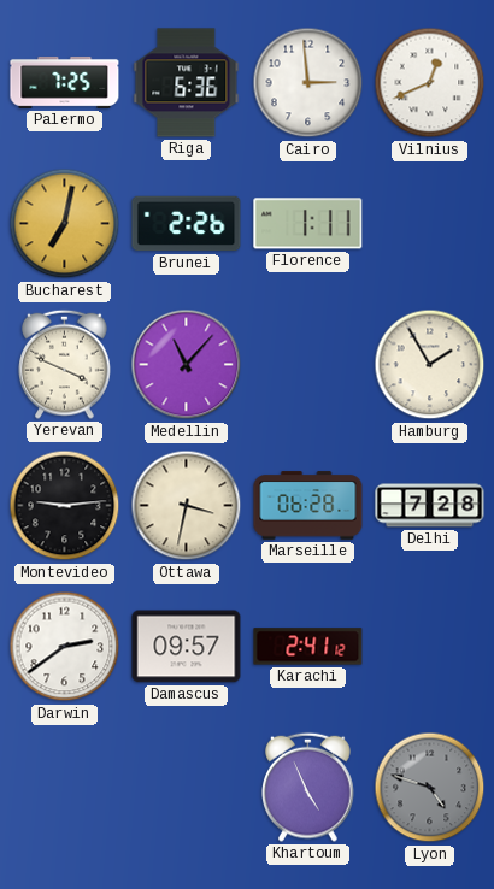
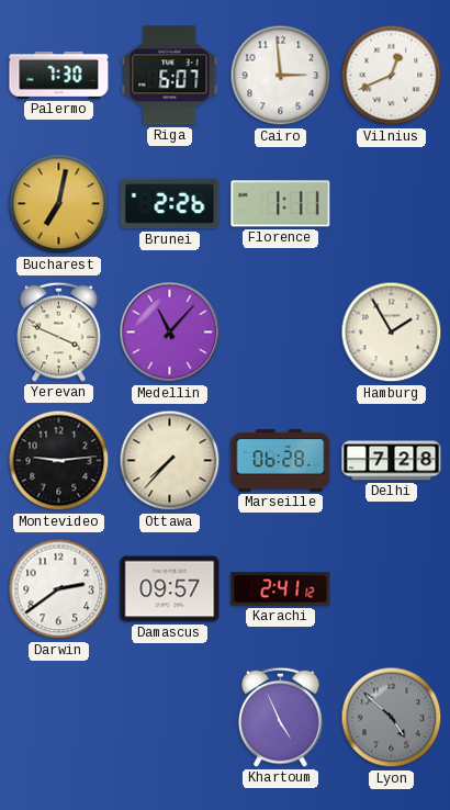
Palermo: 7:25 -> 7:30 (59, 76)
Riga: 6:36 -> 6:07 (170, 76)
Ottawa: 3:32 -> 7:37 (170, 461)
Lyon: 4:48 -> 4:52 (392, 718)
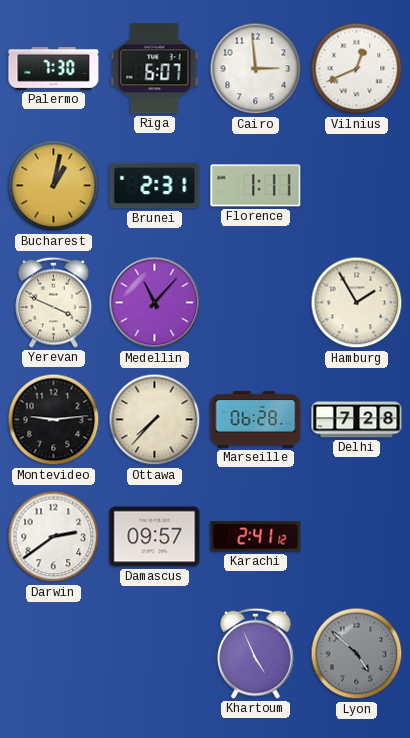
Bucharest: 7:02 -> 1:02 (54, 186)
Brunei: 2:26 -> 2:31 (155, 186)
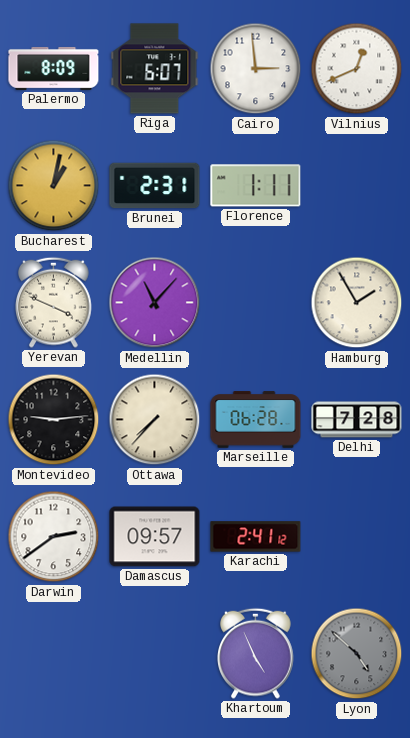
Palermo: 7:30 -> 8:09 (54, 69)
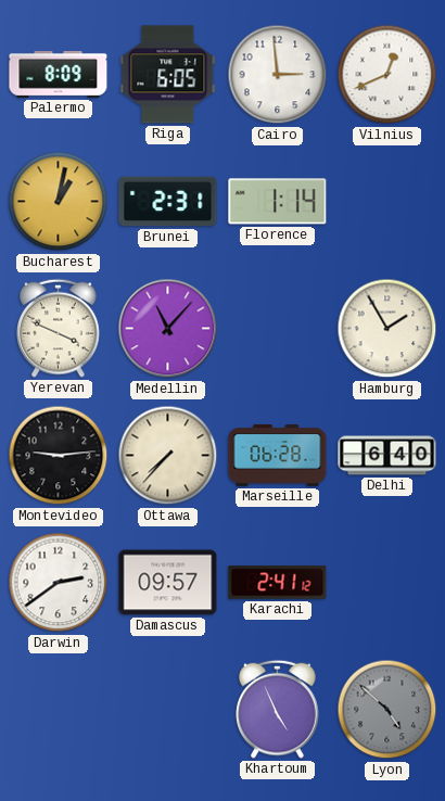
Riga: 6:07 -> 6:05 (168, 75)
Florence: 1:11 -> 1:14 (278, 202)
Delhi: 7:28 -> 6:40 (387, 456)
